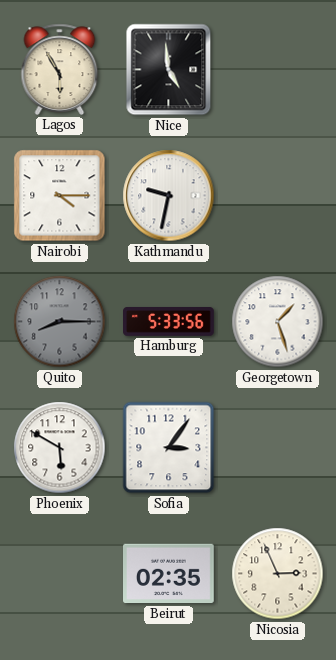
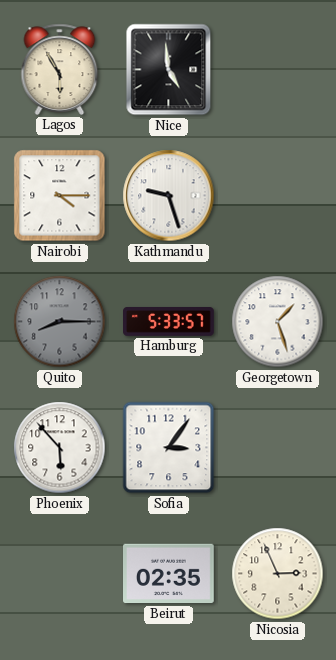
Kathmandu: 9:32 -> 9:27 (169, 196)
Hamburg: 5:33:56 -> 5:33:57 (169, 322)
Phoenix: 5:50 -> 5:53 (60, 448)
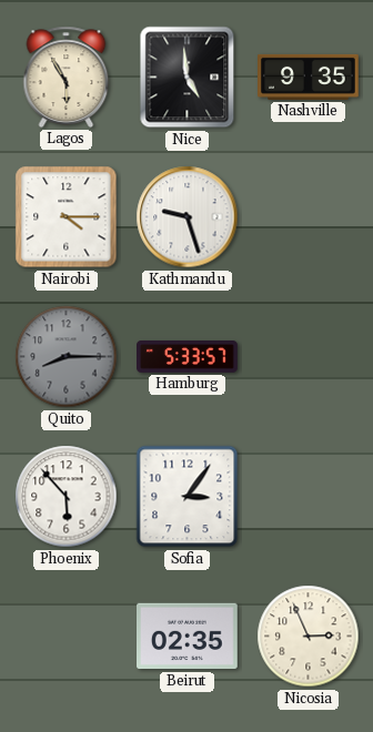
Nashville: none -> 9:35 (309, 77)
Georgetown: 1:27 -> none (278, 322)
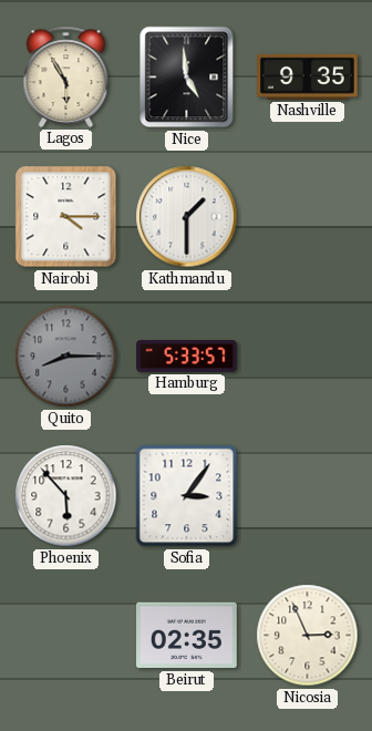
Kathmandu: 9:27 -> 1:30 (187, 217)
